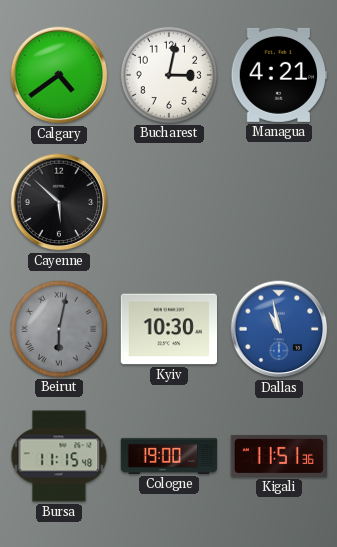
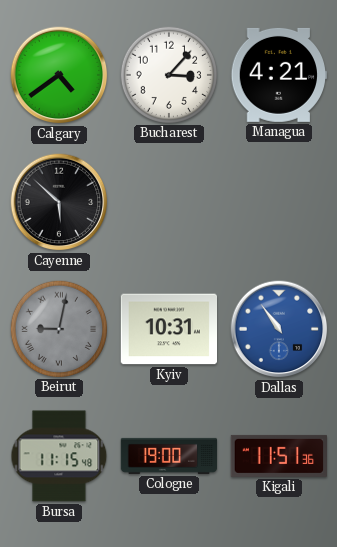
Bucharest: 3:02 -> 3:07 (168, 74)
Beirut: 6:02 -> 9:02 (58, 328)
Kyiv: 10:30 -> 10:31 (168, 329)
Dallas: 10:58 -> 10:54 (279, 329)
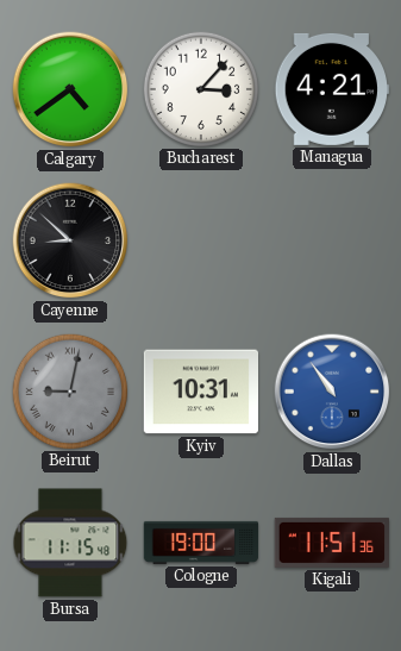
Cayenne: 5:52 -> 8:52 (70, 240)
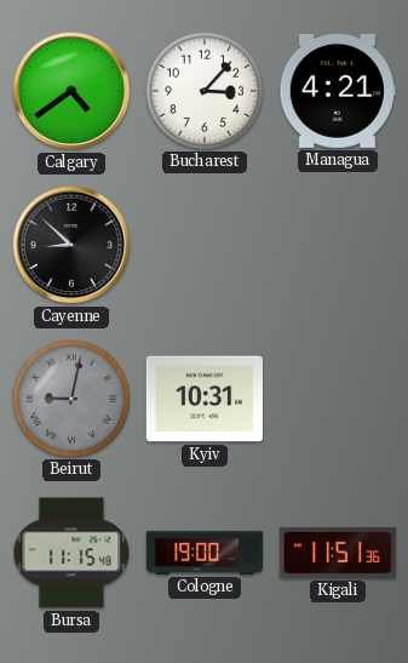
Dallas: 10:54 -> none (332, 392)
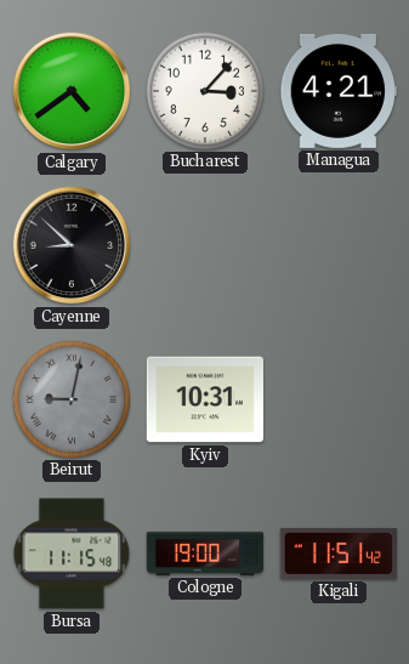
Kigali: 11:51:36 -> 11:51:42 (337, 554)
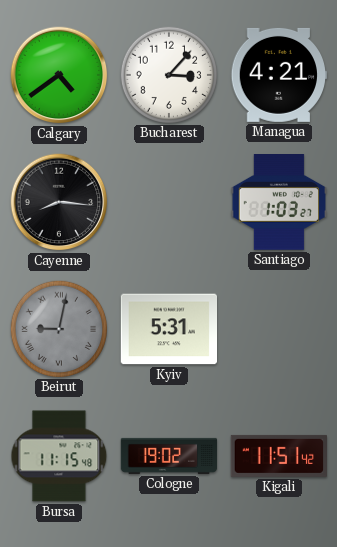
Cayenne: 8:52 -> 8:16 (59, 202)
Santiago: none -> 1:03 (278, 203)
Kyiv: 10:31 -> 5:31 (168, 329)
Cologne: 19:00 -> 19:02 (169, 456)
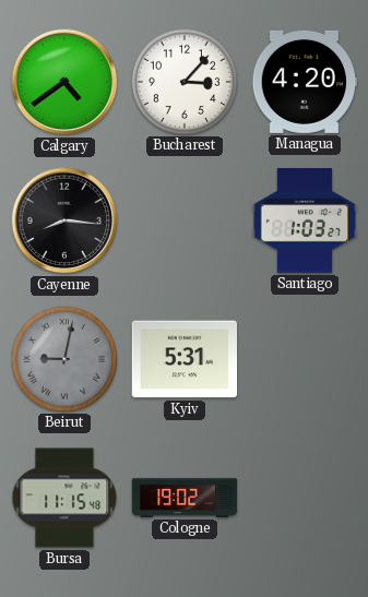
Managua: 4:21 -> 4:20 (304, 82)
Kigali: 11:51 -> none (278, 456)
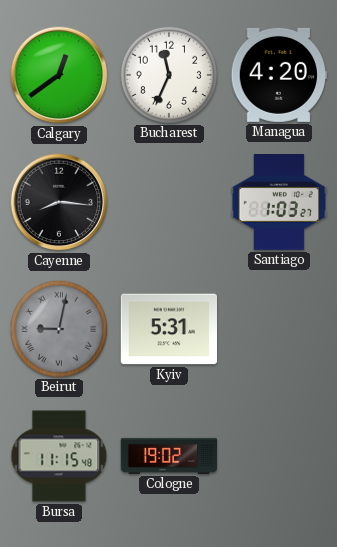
Calgary: 4:39 -> 12:39 (59, 75)
Bucharest: 3:07 -> 11:34 (168, 74)
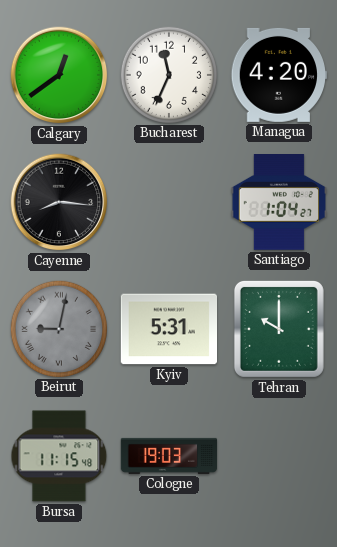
Santiago: 1:03 -> 1:04 (278, 203)
Tehran: none -> 10:00 (279, 329)
Cologne: 19:02 -> 19:03 (169, 456)
